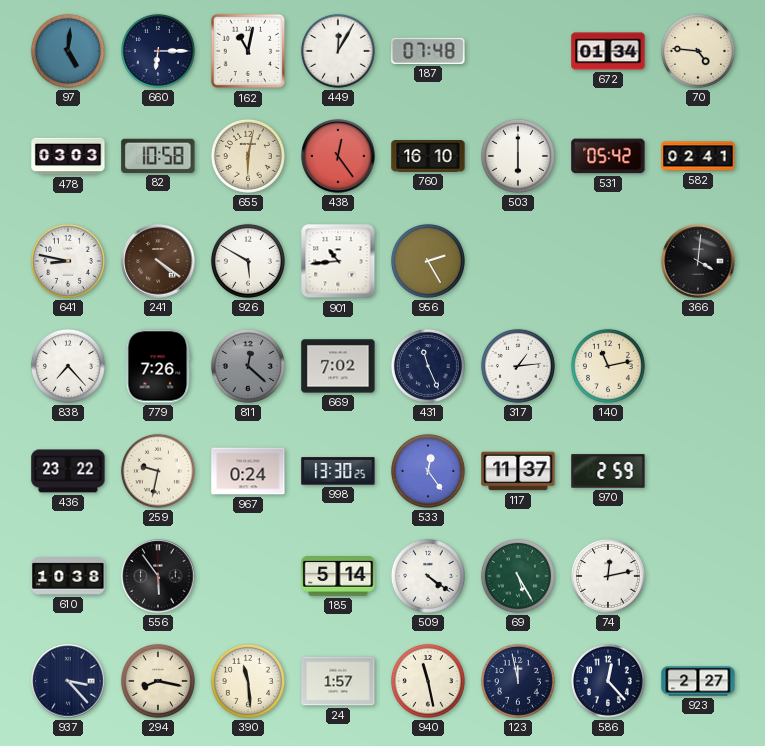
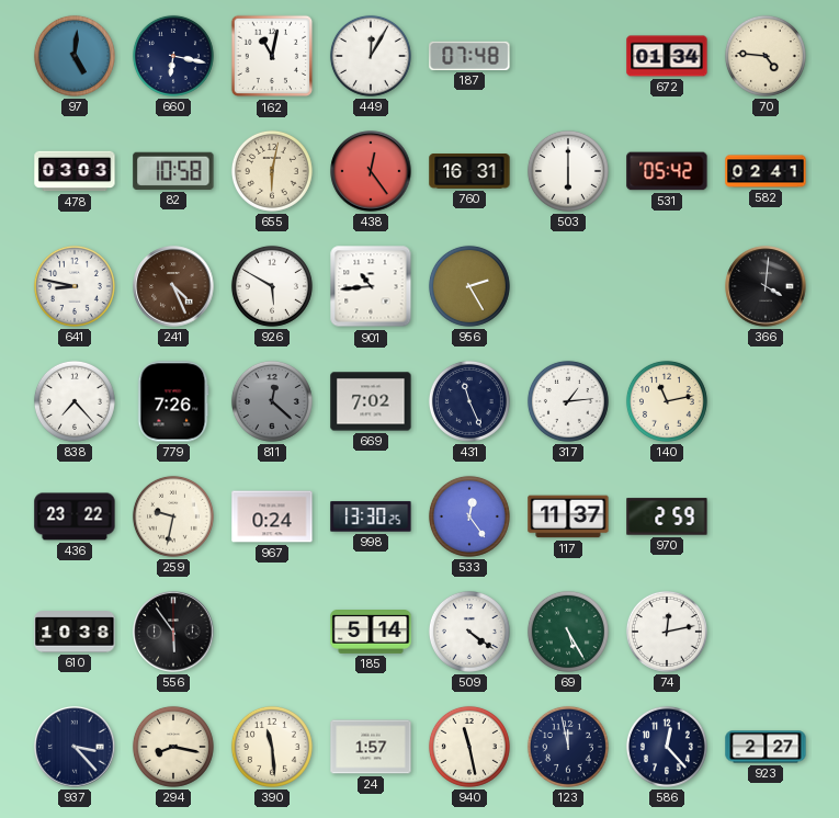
660: 6:15 -> 6:17 (173, 56)
760: 16:10 -> 16:31 (469, 172)
241: 4:21 -> 4:26 (173, 286)
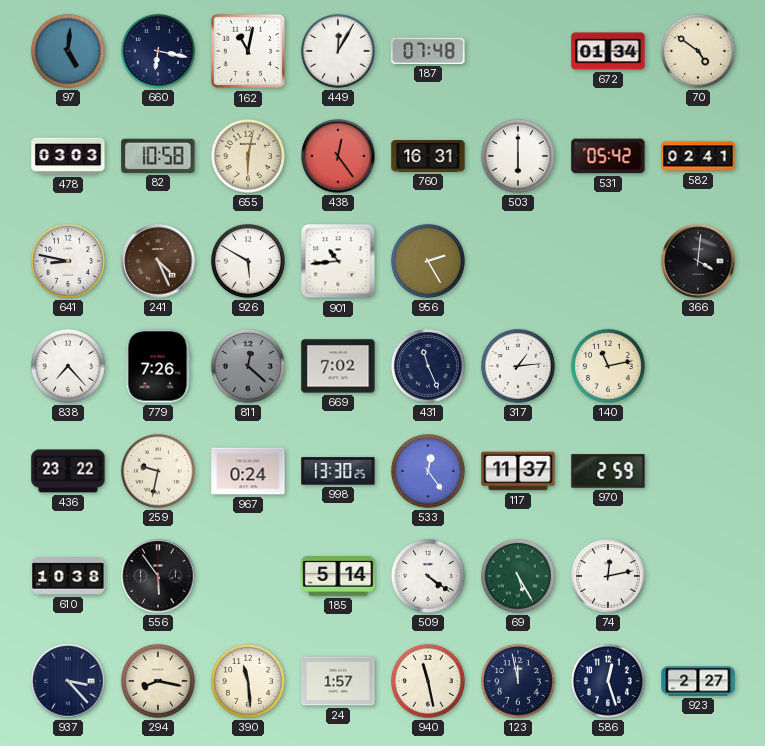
70: 4:46 -> 4:51 (698, 51)
586: 12:23 -> 12:27 (608, 681)
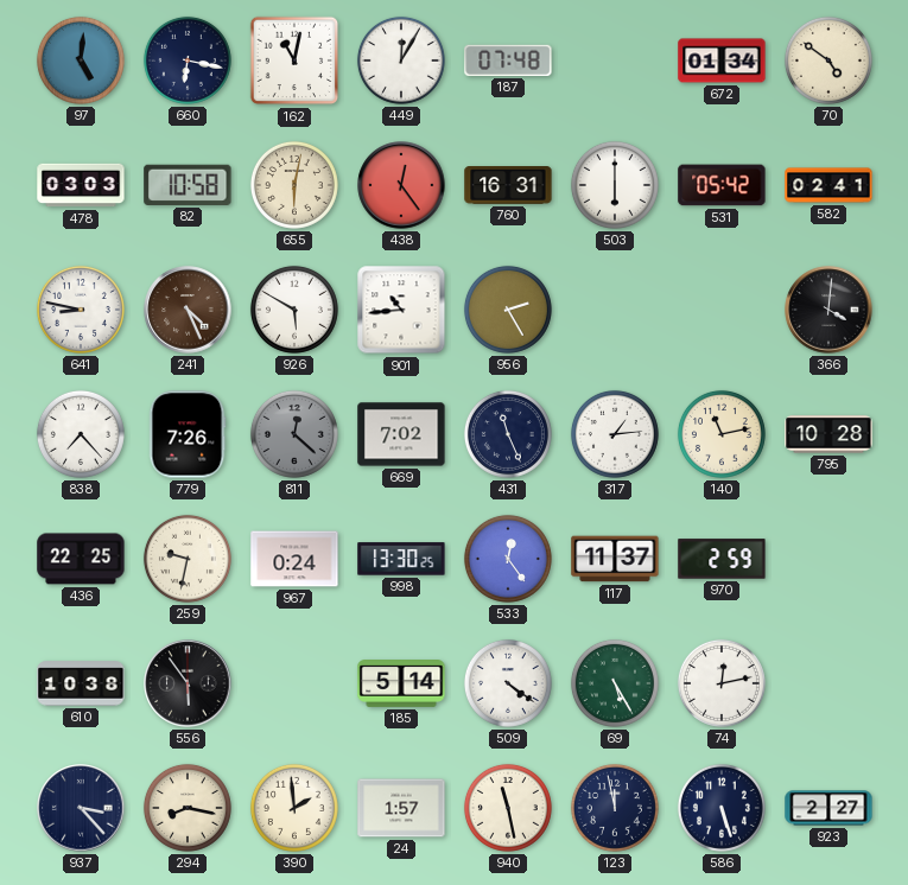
795: none -> 10:28 (828, 434)
436: 23:22 -> 22:25 (81, 559)
390: 11:29 -> 1:59 (294, 808)
586: 12:27 -> 5:27 (722, 808)
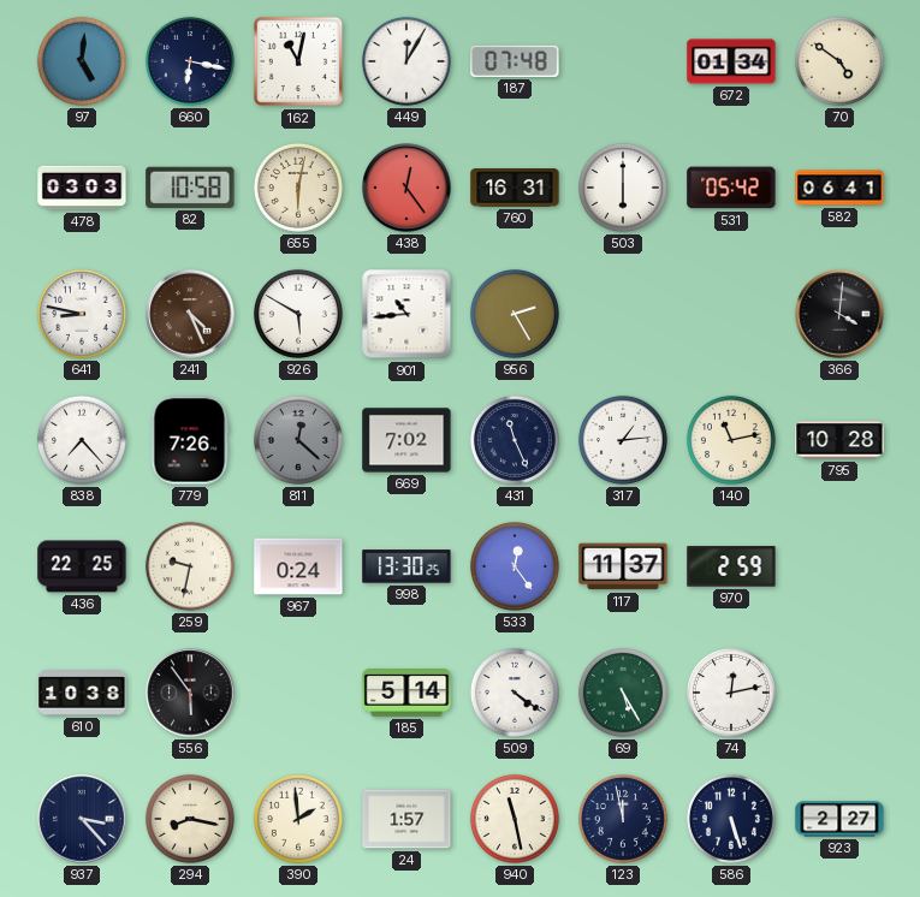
582: 02:41 -> 06:41 (839, 188)
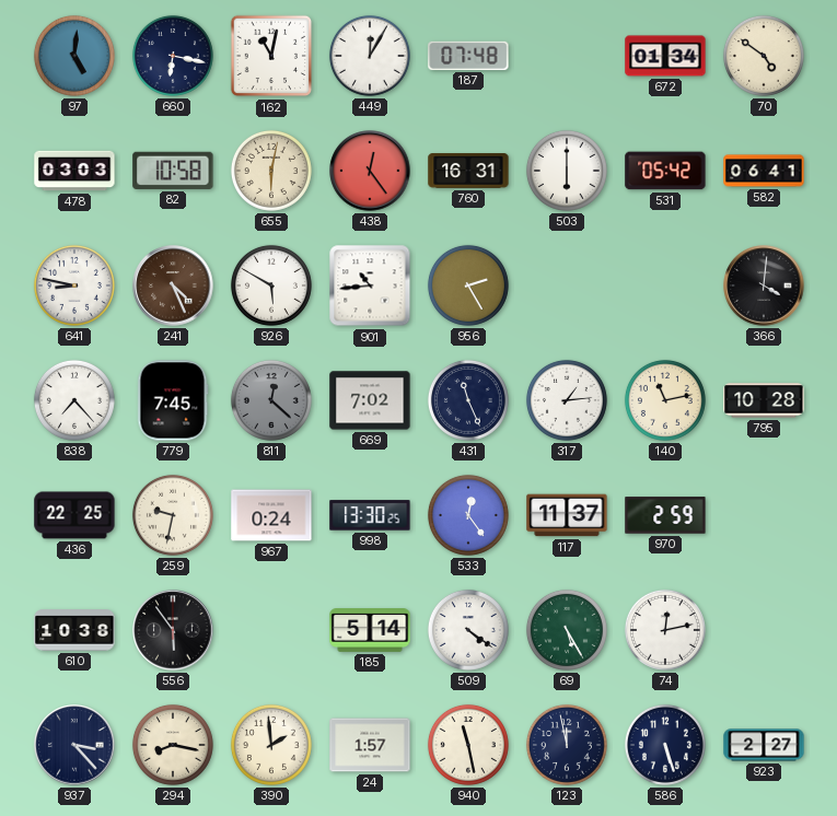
779: 7:26 -> 7:45 (173, 400)
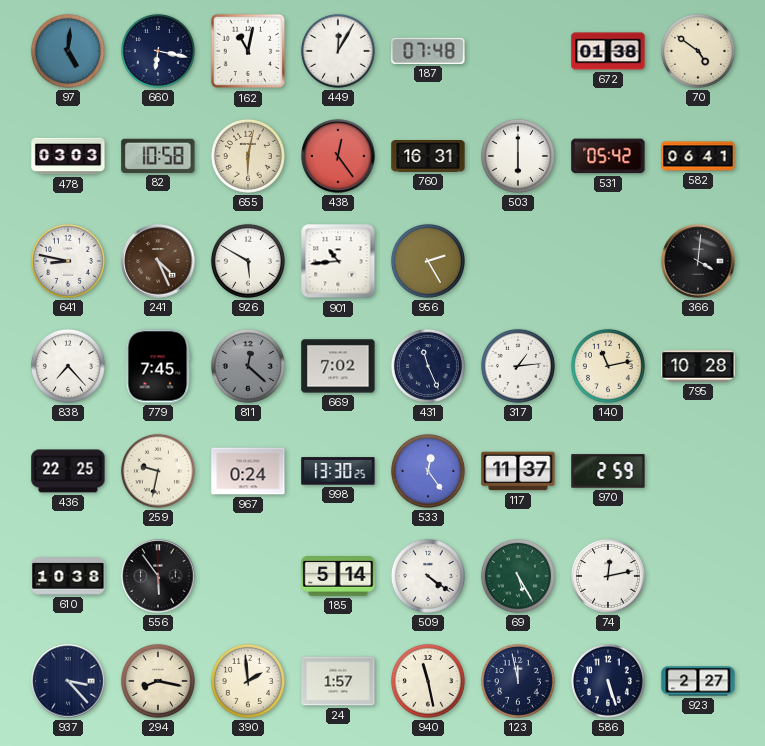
672: 01:34 -> 01:38 (608, 51)
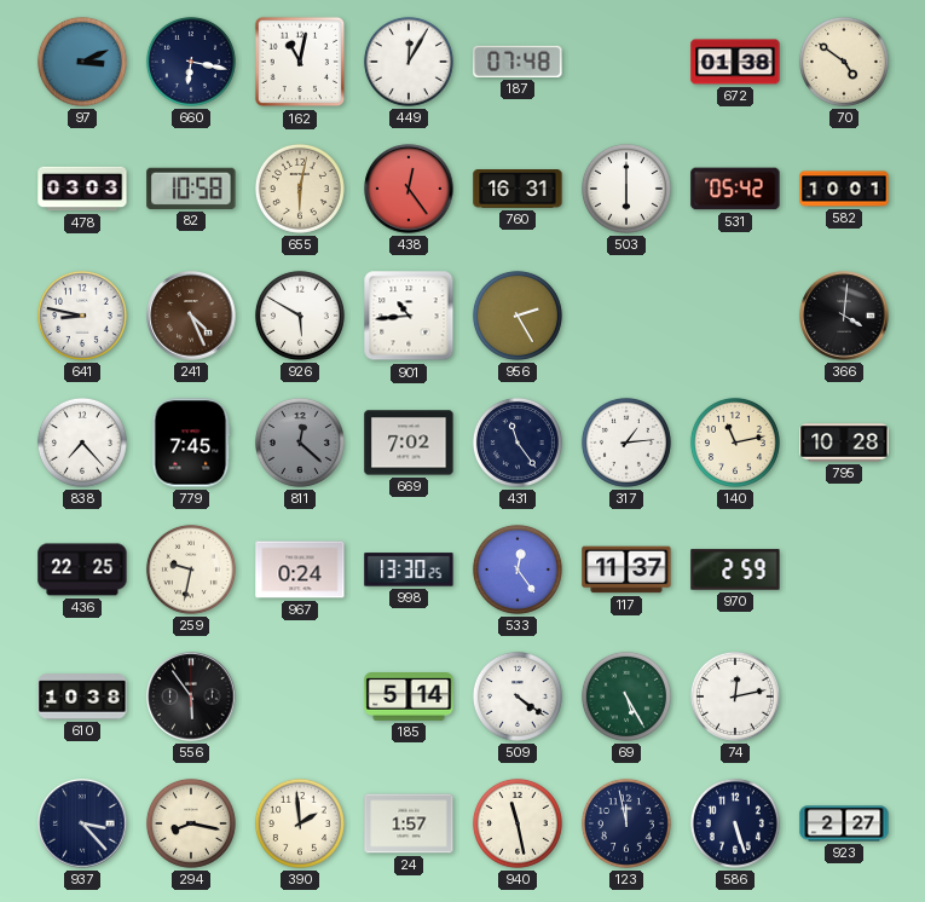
97: 5:01 -> 3:11 (82, 62)
582: 06:41 -> 10:01 (844, 189)
431: 11:26 -> 11:24 (518, 443)
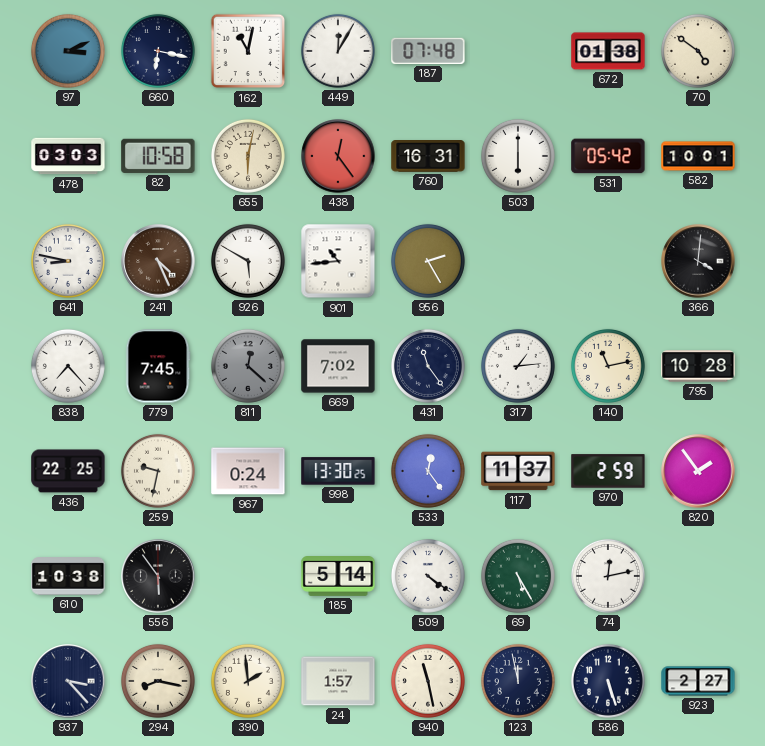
820: none -> 1:54 (698, 471)
